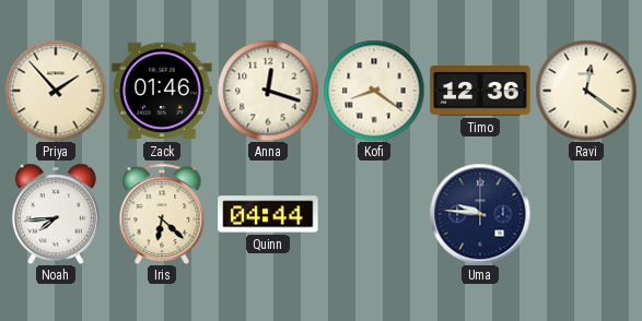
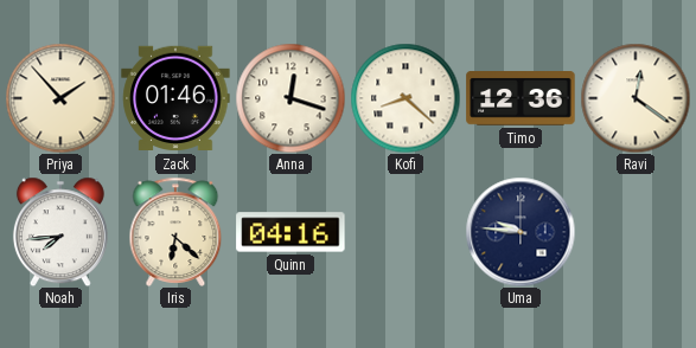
Kofi: 8:21 -> 8:22 (406, 98)
Quinn: 04:44 -> 04:16 (290, 232)
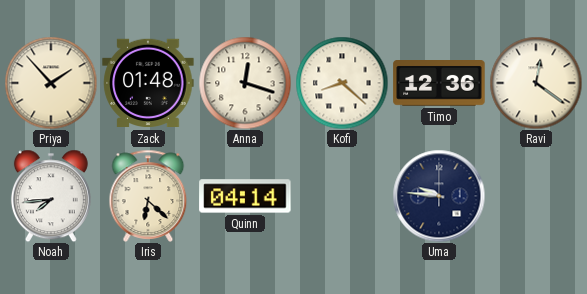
Zack: 01:46 -> 01:48 (148, 83)
Quinn: 04:16 -> 04:14 (245, 196)
